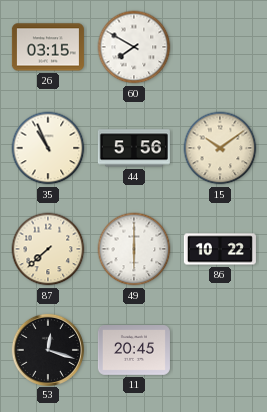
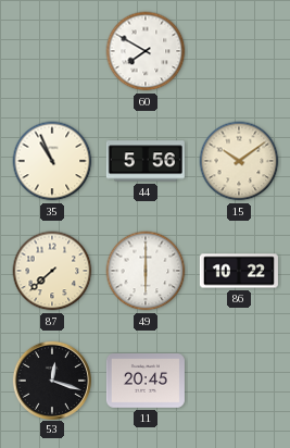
26: 03:15 -> none (48, 47)
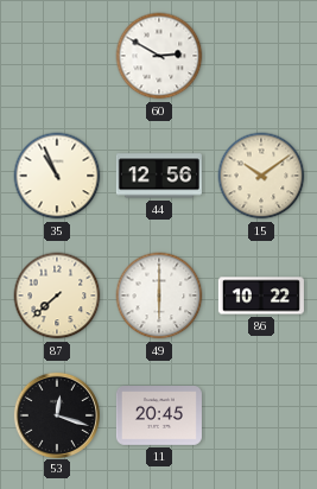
60: 7:50 -> 2:50 (159, 56)
44: 5:56 -> 12:56 (159, 176)
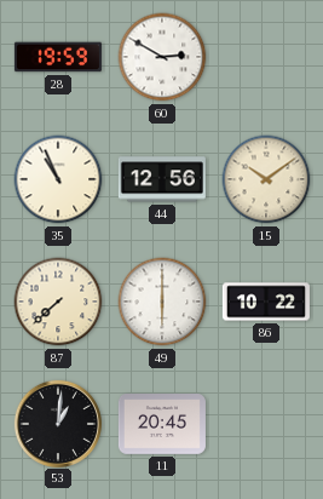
28: none -> 19:59 (58, 57)
53: 12:18 -> 1:01 (57, 423)
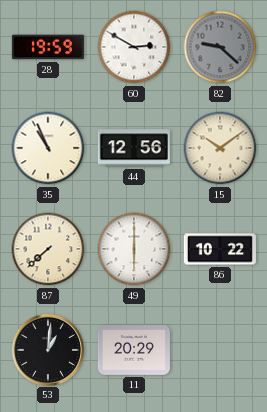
82: none -> 9:22 (220, 47)
11: 20:45 -> 20:29 (134, 351)
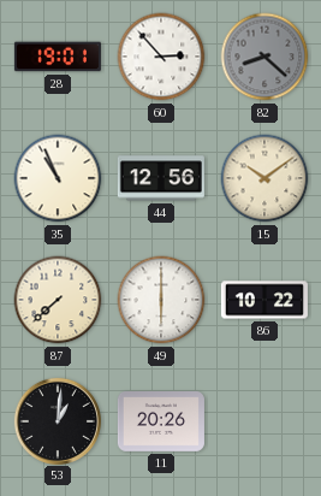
28: 19:59 -> 19:01 (58, 57)
60: 2:50 -> 2:53 (161, 57)
82: 9:22 -> 8:22 (264, 57)
11: 20:29 -> 20:26 (161, 423)
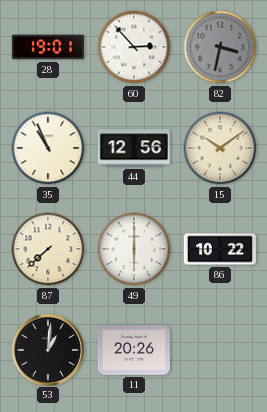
82: 8:22 -> 3:32 (220, 47)
